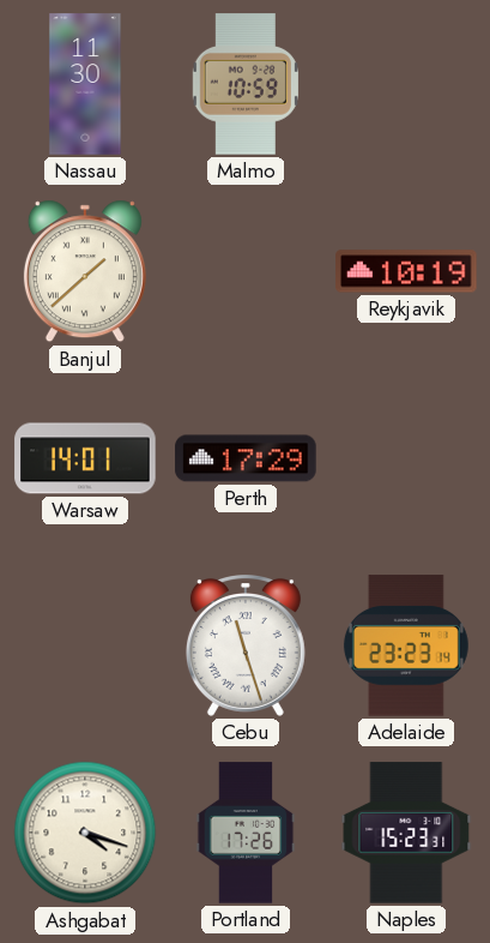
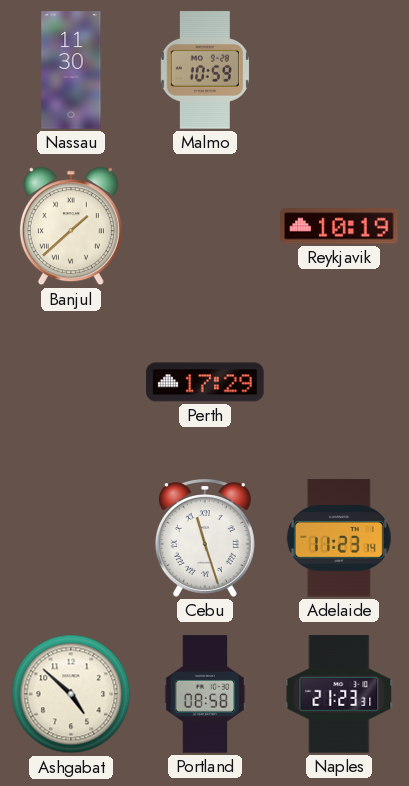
Warsaw: 14:01 -> none (85, 458)
Adelaide: 23:23 -> 11:23 (339, 538)
Ashgabat: 4:18 -> 4:52 (71, 694)
Portland: 17:26 -> 08:58 (205, 694)
Naples: 15:23 -> 21:23 (339, 694)
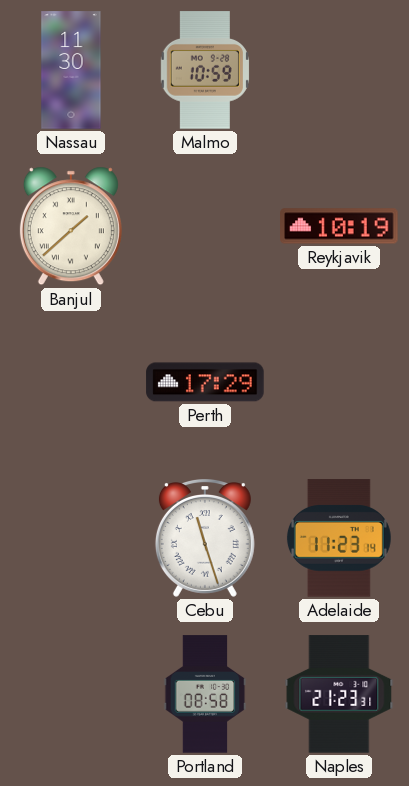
Ashgabat: 4:52 -> none (71, 694)
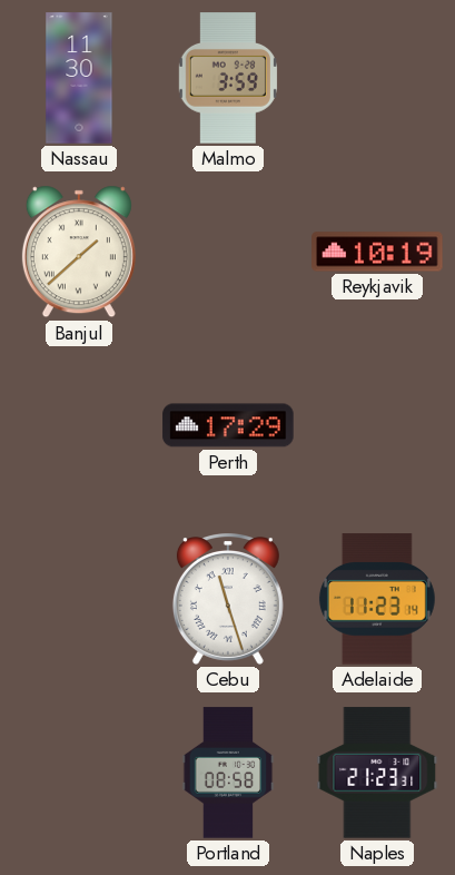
Malmo: 10:59 -> 3:59 (228, 78)
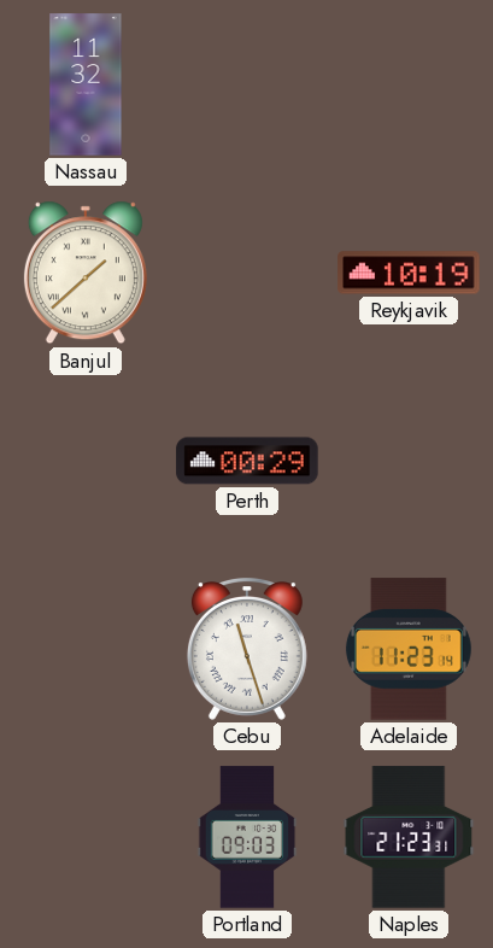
Nassau: 11:30 -> 11:32 (86, 84)
Malmo: 3:59 -> none (228, 78)
Perth: 17:29 -> 00:29 (247, 461)
Portland: 08:58 -> 09:03 (247, 837)
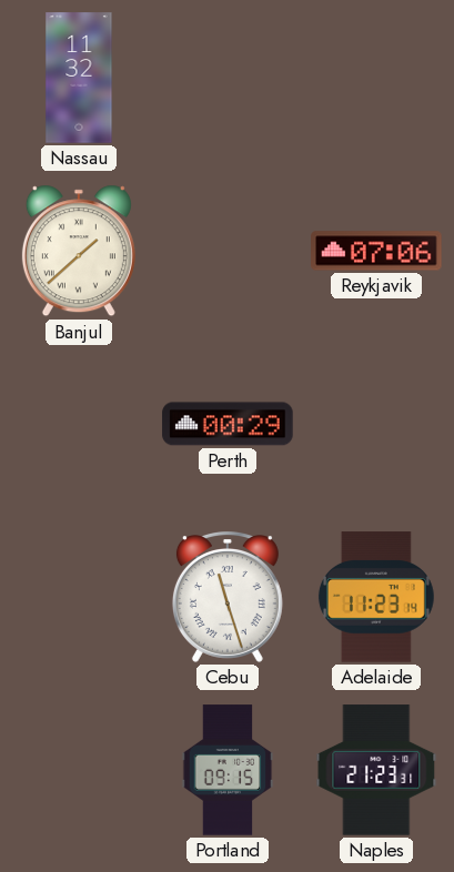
Reykjavik: 10:19 -> 07:06 (376, 251)
Portland: 09:03 -> 09:15 (228, 770)
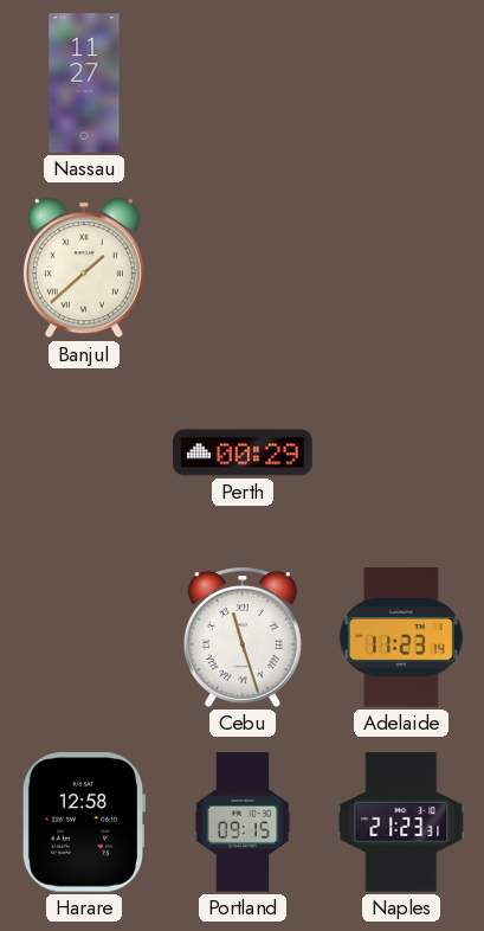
Nassau: 11:32 -> 11:27 (84, 83)
Reykjavik: 07:06 -> none (376, 251)
Harare: none -> 12:58 (84, 822)
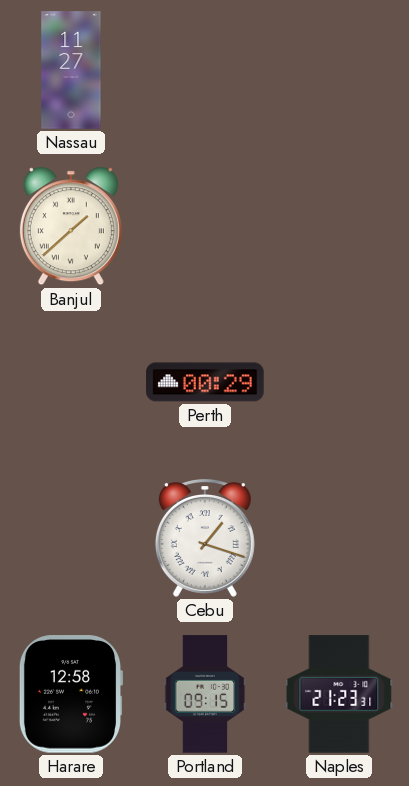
Cebu: 11:27 -> 1:18 (205, 539)
Adelaide: 11:23 -> none (401, 637)
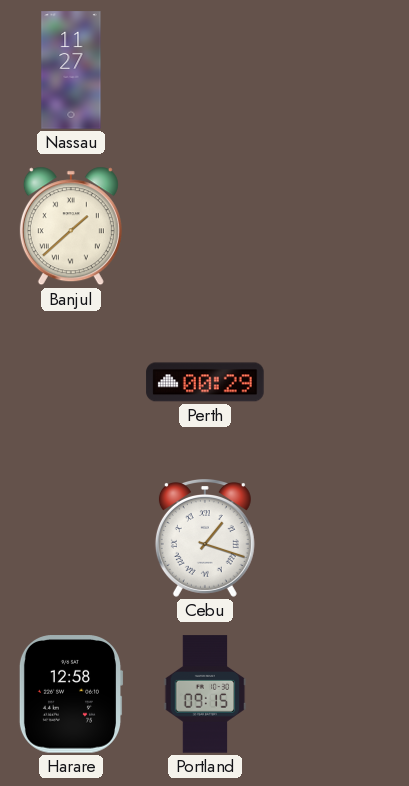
Naples: 21:23 -> none (339, 694)
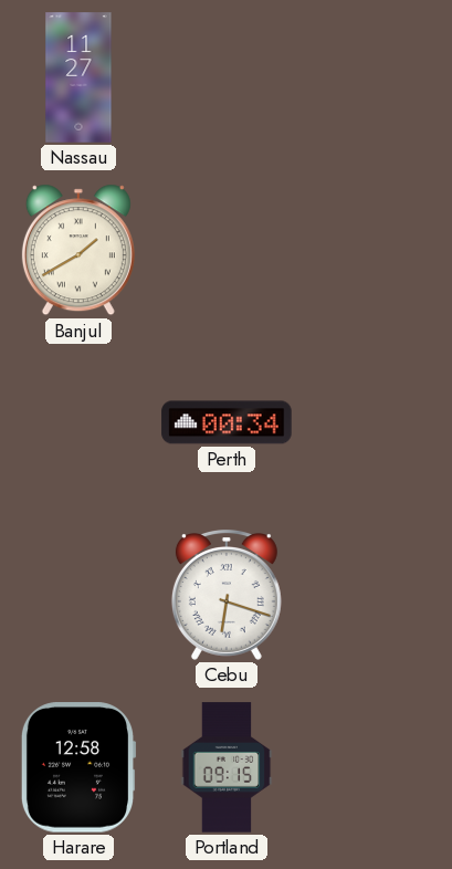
Banjul: 1:38 -> 1:40 (78, 250)
Perth: 00:29 -> 00:34 (227, 422)
Cebu: 1:18 -> 6:18 (227, 596)
